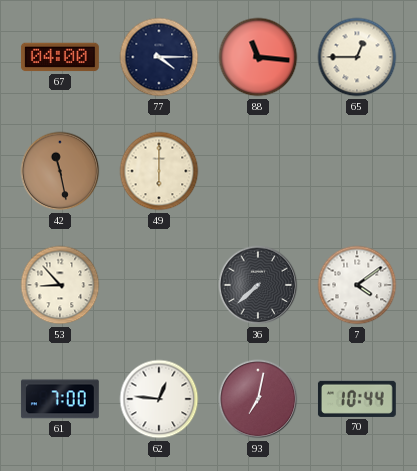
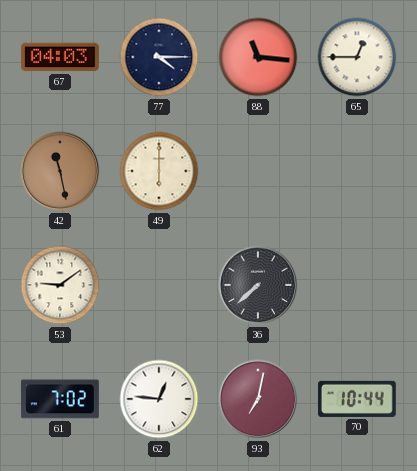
67: 04:00 -> 04:03 (60, 57)
53: 8:53 -> 9:09 (60, 285)
7: 4:09 -> none (357, 285)
61: 7:00 -> 7:02 (60, 399)
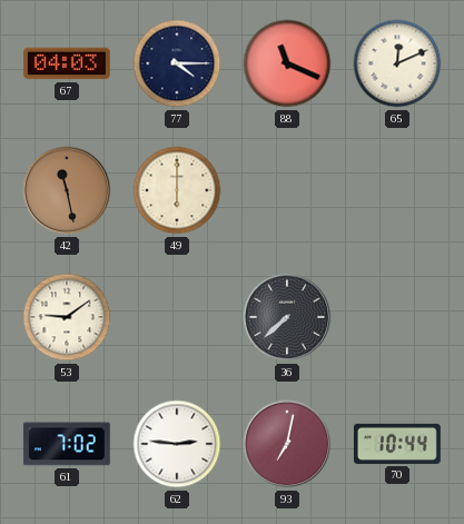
88: 11:16 -> 11:19 (287, 63)
65: 12:45 -> 12:11 (397, 63)
62: 12:46 -> 2:46 (177, 444)
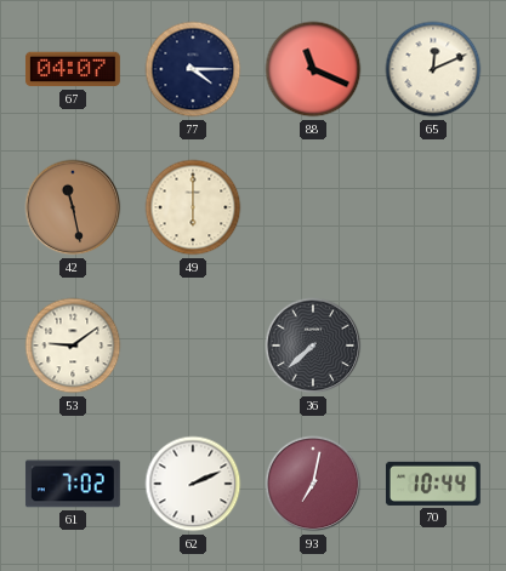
67: 04:03 -> 04:07 (73, 69)
62: 2:46 -> 2:11 (193, 484)
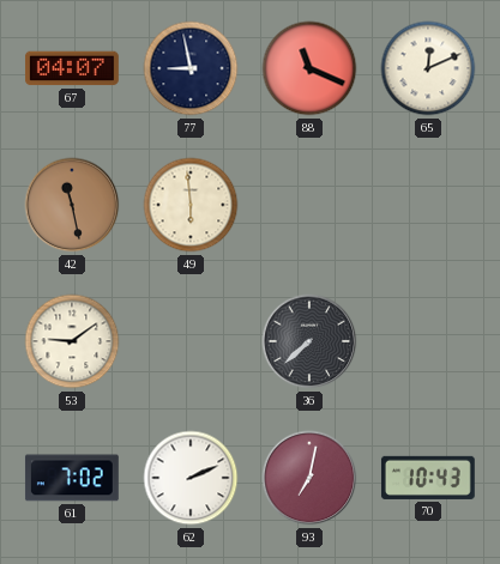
77: 4:15 -> 8:58 (191, 68)
49: 6:00 -> 5:59 (191, 205)
70: 10:44 -> 10:43 (428, 478)
